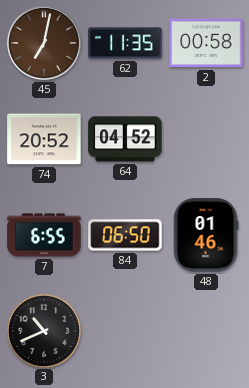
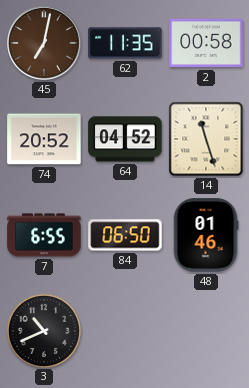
14: none -> 11:27 (206, 139)
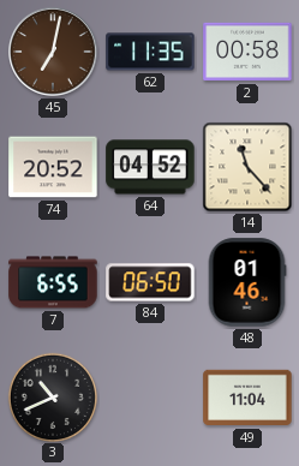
14: 11:27 -> 11:23 (247, 167)
49: none -> 11:04 (247, 398)
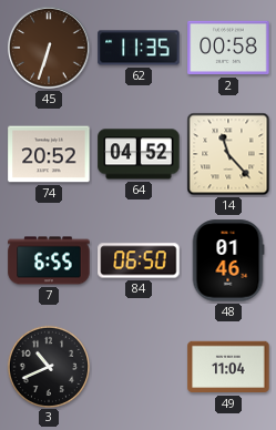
45: 7:02 -> 6:33 (50, 49)
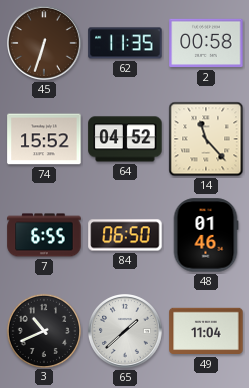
74: 20:52 -> 15:52 (44, 139)
65: none -> 1:38 (126, 332)
